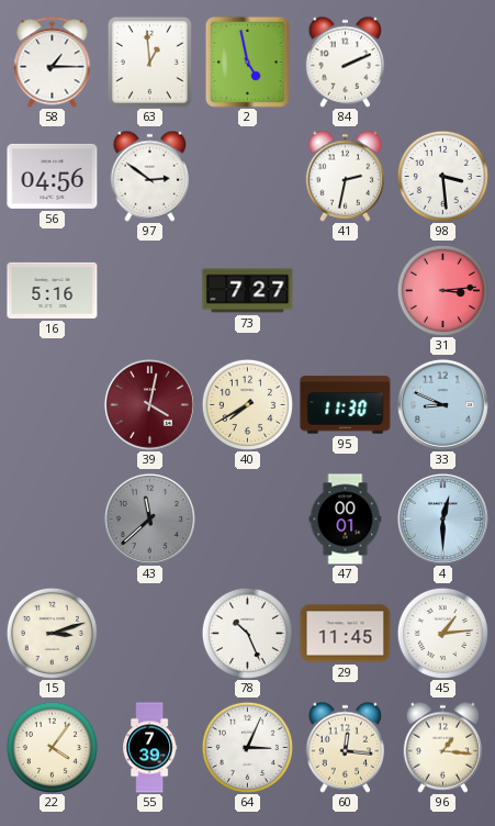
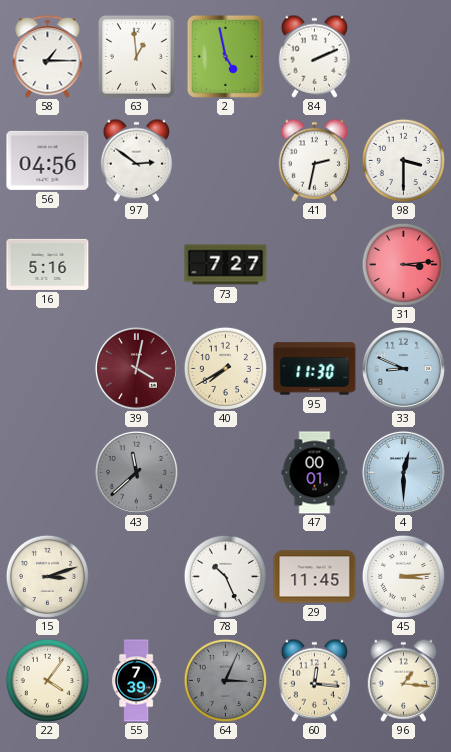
98: 3:29 -> 3:30 (403, 160)
45: 1:14 -> 3:14 (403, 576)
64 dial: white -> grey (225, 680)
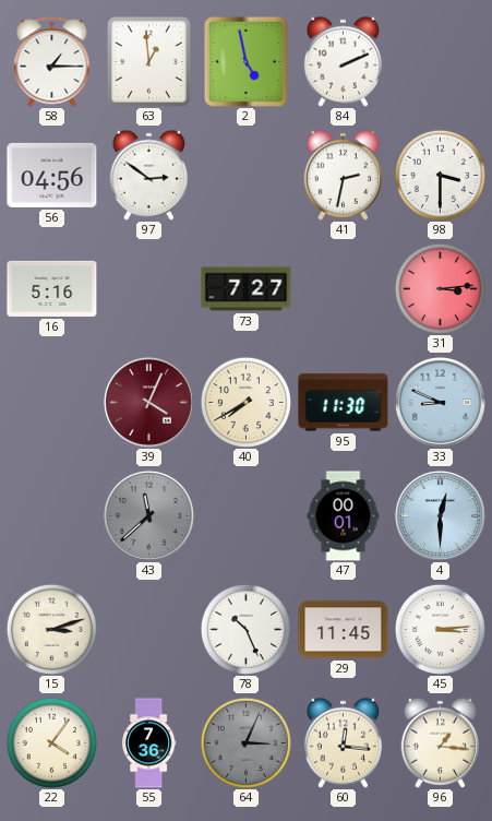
39: 4:02 -> 4:04 (148, 402)
55: 7:39 -> 7:36 (149, 743)
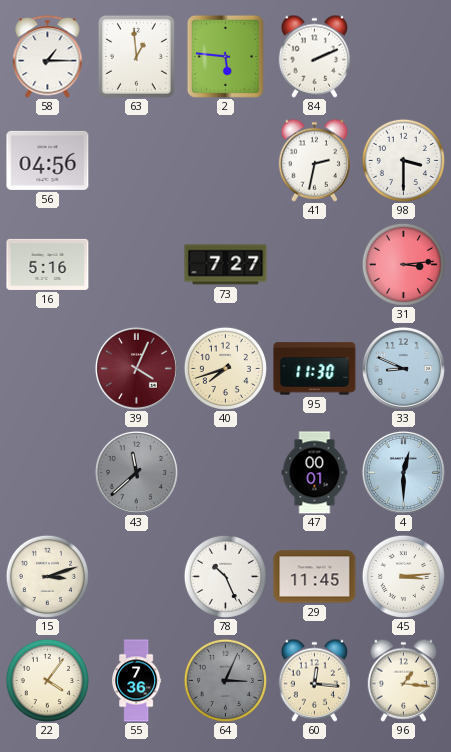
2: 4:58 -> 5:46 (225, 56)
97: 2:51 -> none (149, 175)
40: 7:40 -> 7:42 (225, 368)
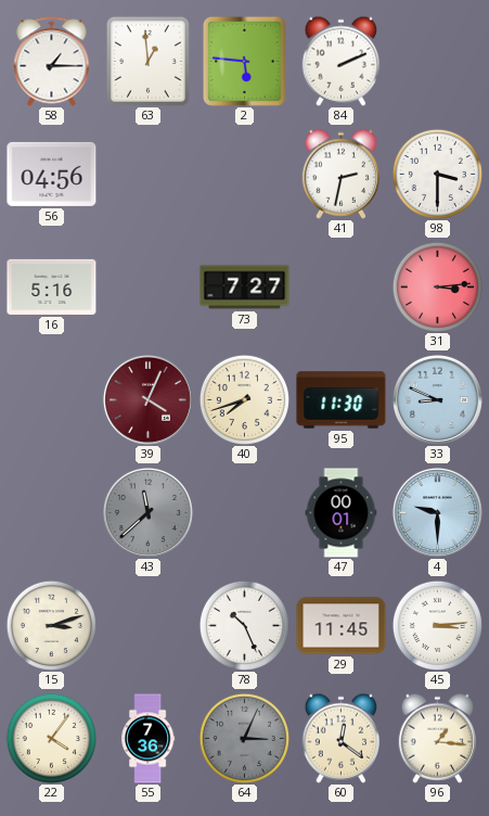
4: 12:30 -> 9:30 (437, 512)
60: 12:16 -> 12:21 (342, 738)
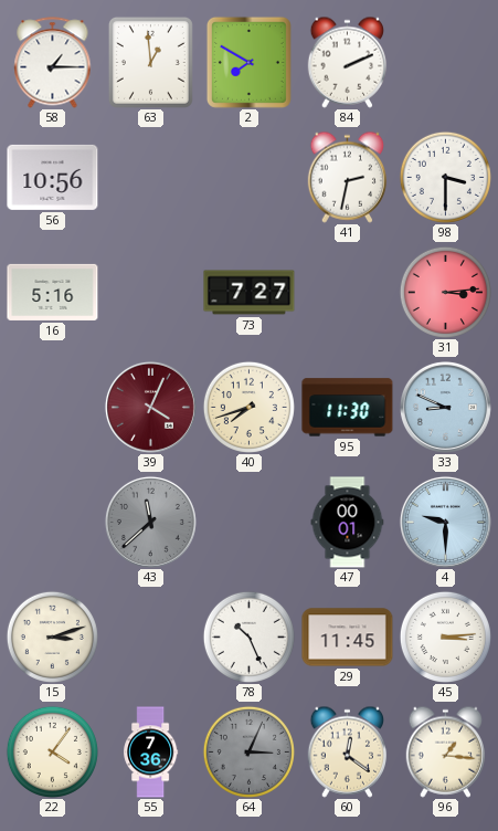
2: 5:46 -> 7:50 (248, 62)
56: 04:56 -> 10:56 (53, 177)
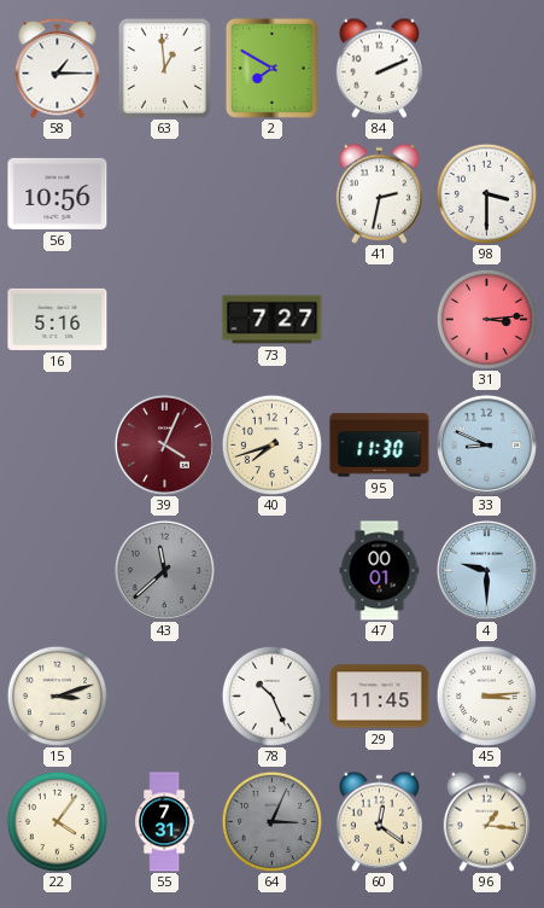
55: 7:36 -> 7:31 (165, 822)
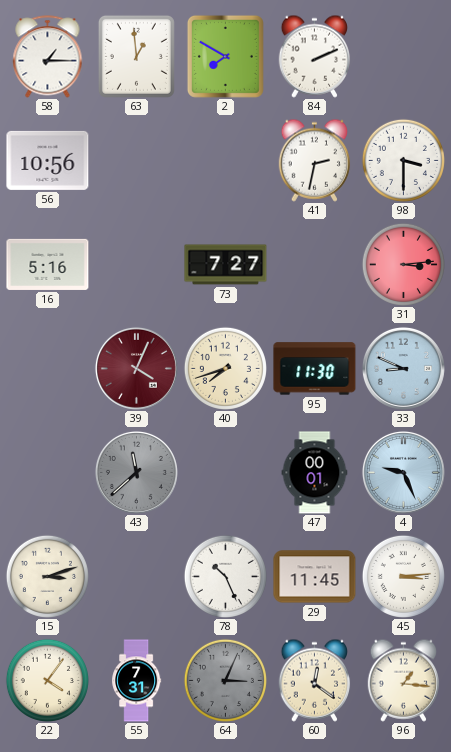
4: 9:30 -> 9:26 (403, 472)
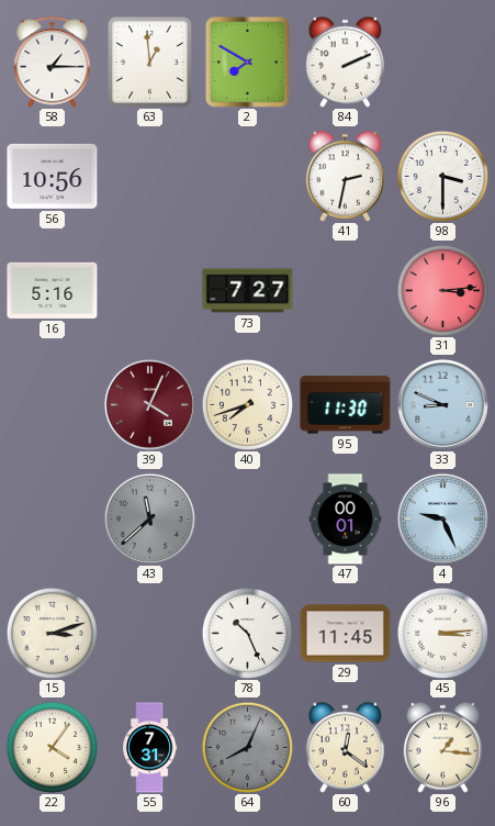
64: 3:04 -> 8:04 (247, 747)
